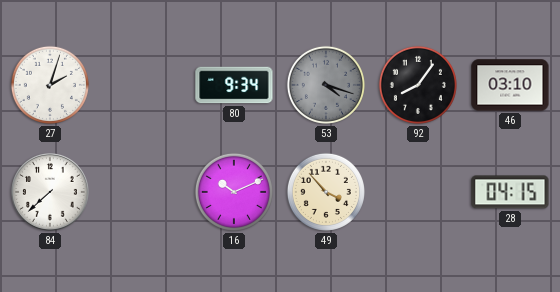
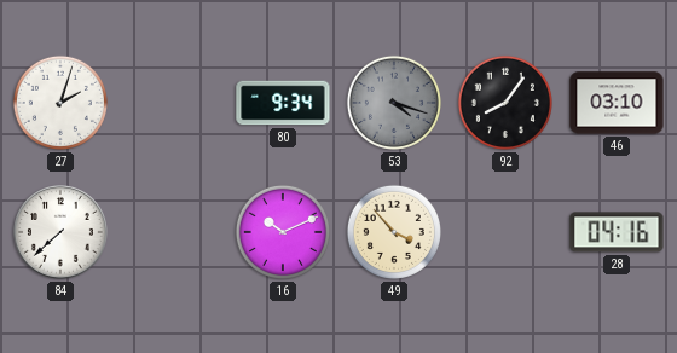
28: 04:15 -> 04:16 (617, 232)
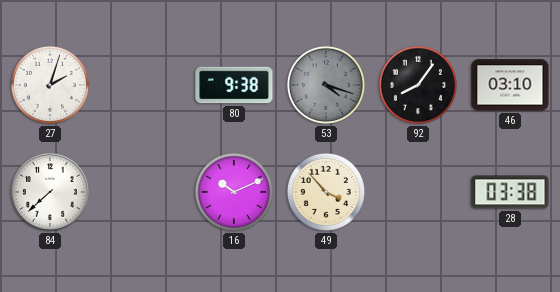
80: 9:34 -> 9:38 (234, 85)
28: 04:16 -> 03:38 (510, 192)
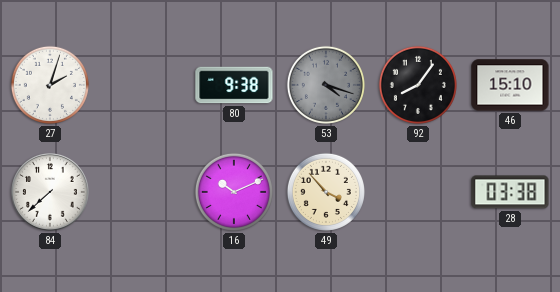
46: 03:10 -> 15:10 (510, 85)
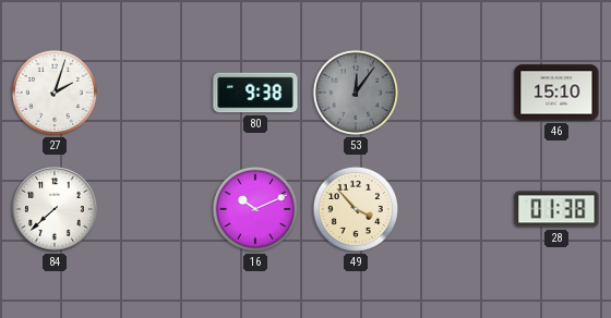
53: 4:18 -> 12:06 (356, 93)
92: 8:06 -> none (418, 85)
28: 03:38 -> 01:38 (556, 209)
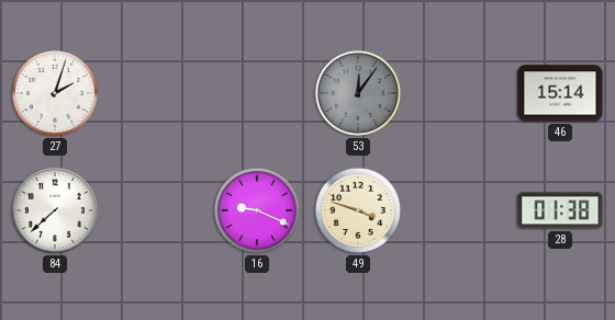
80: 9:38 -> none (255, 93)
46: 15:10 -> 15:14 (560, 93)
16: 10:11 -> 9:19 (257, 210)
49: 3:53 -> 3:48 (358, 210)
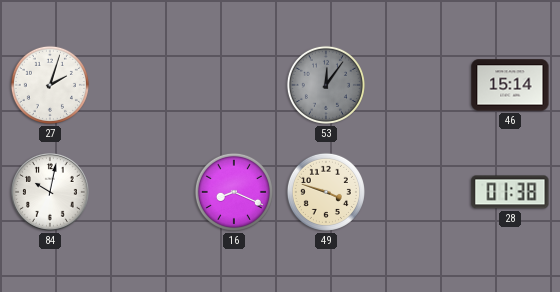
84: 7:38 -> 10:02 (51, 193)
16: 9:19 -> 8:19 (234, 192)
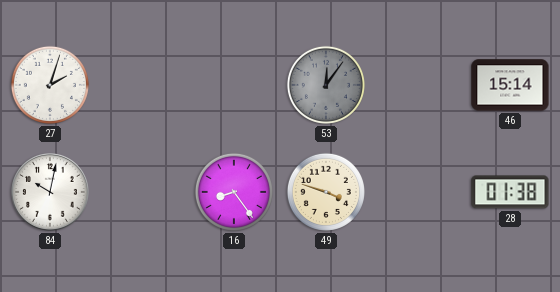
16: 8:19 -> 8:24 (234, 192)
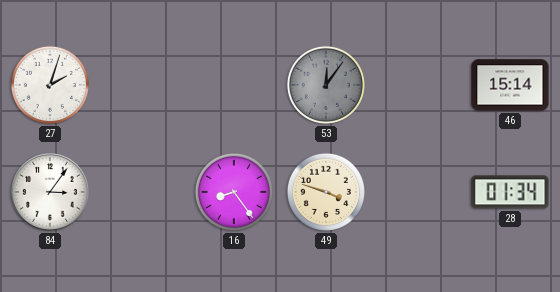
84: 10:02 -> 3:06 (51, 193)
28: 01:38 -> 01:34 (510, 192)
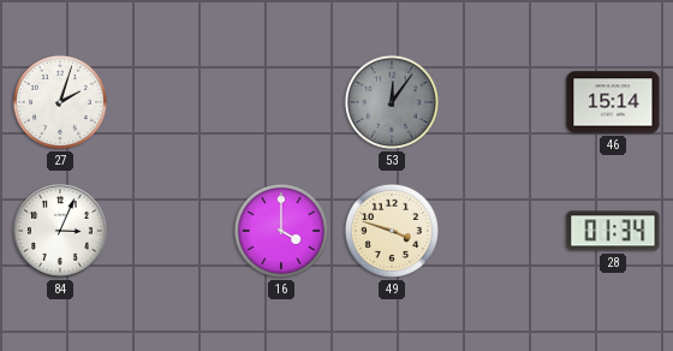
84: 3:06 -> 3:04 (61, 232)
16: 8:24 -> 4:00 (281, 231)
